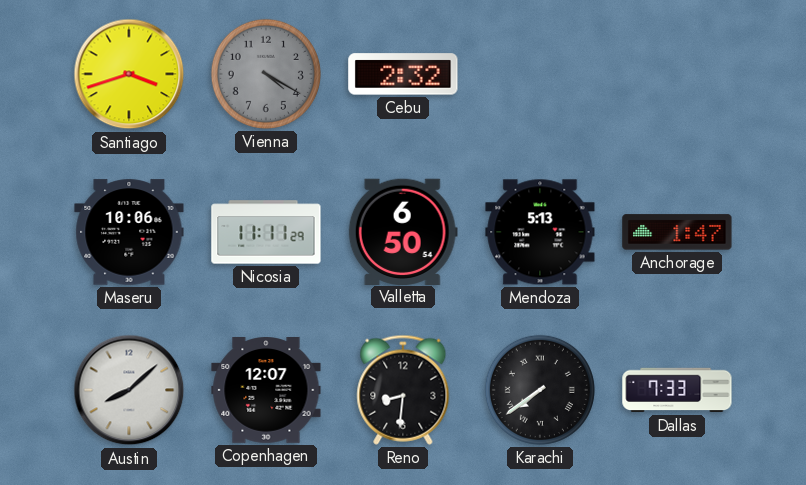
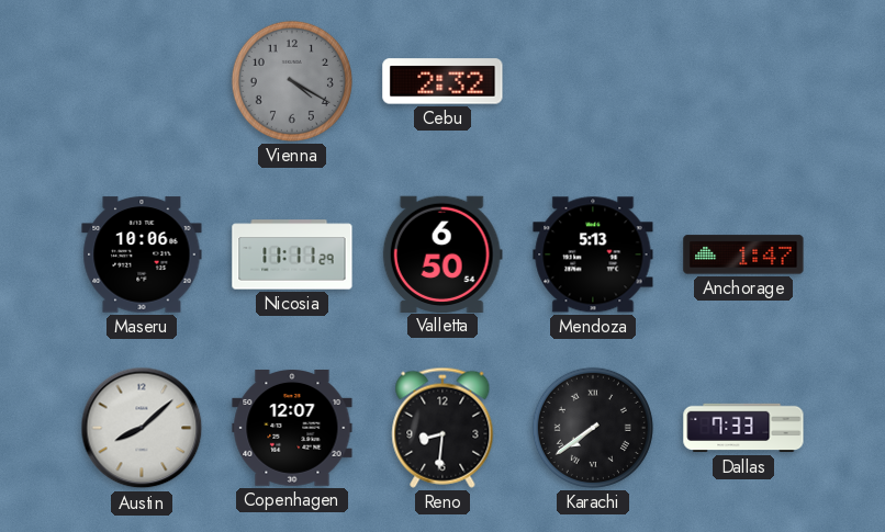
Santiago: 3:42 -> none (129, 74)
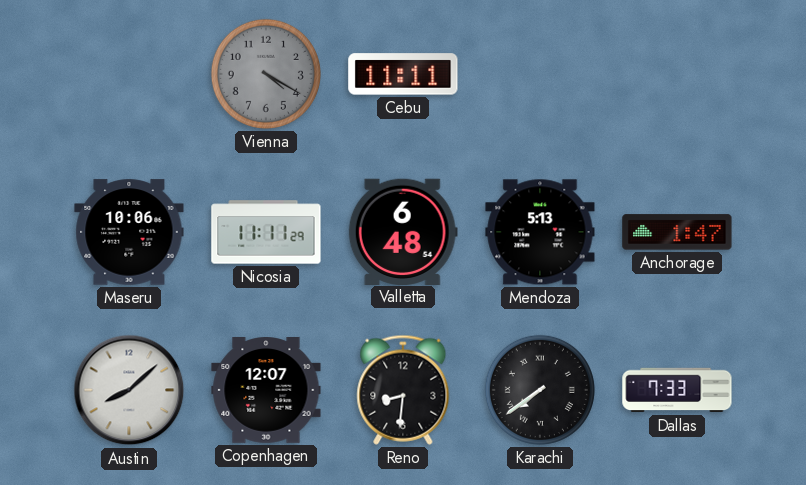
Cebu: 2:32 -> 11:11 (403, 74)
Valletta: 6:50 -> 6:48 (403, 231)
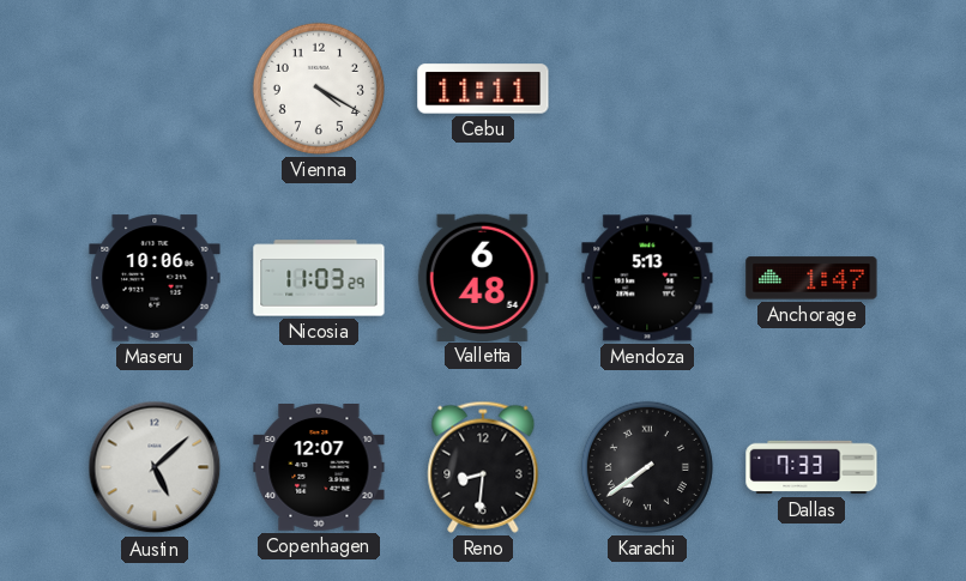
Vienna dial: grey -> white (319, 89)
Nicosia: 11:11 -> 11:03 (319, 278)
Austin: 8:08 -> 5:08 (155, 467)
